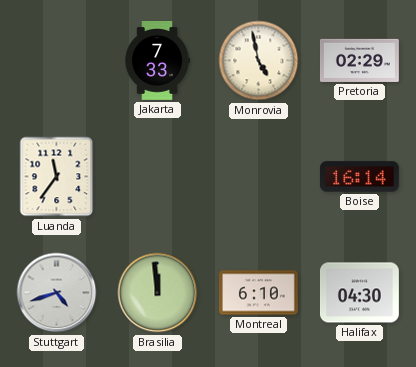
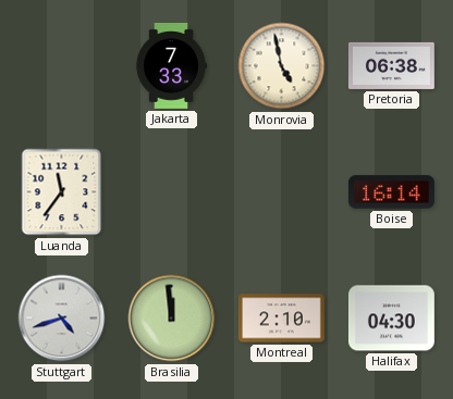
Pretoria: 02:29 -> 06:38 (391, 65)
Montreal: 6:10 -> 2:10 (281, 319)
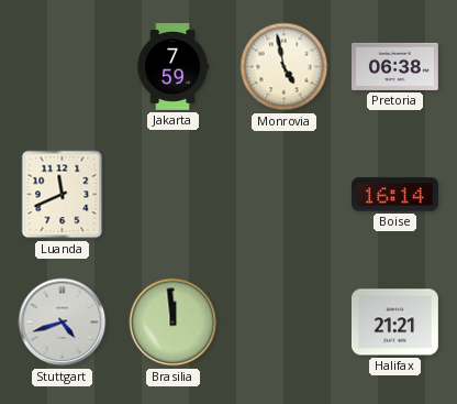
Jakarta: 7:33 -> 7:59 (172, 66)
Luanda: 11:36 -> 11:41 (63, 195)
Montreal: 2:10 -> none (281, 319)
Halifax: 04:30 -> 21:21 (394, 323)
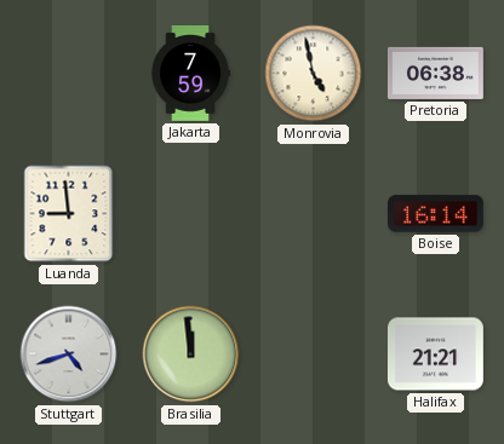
Luanda: 11:41 -> 8:59 (69, 214)
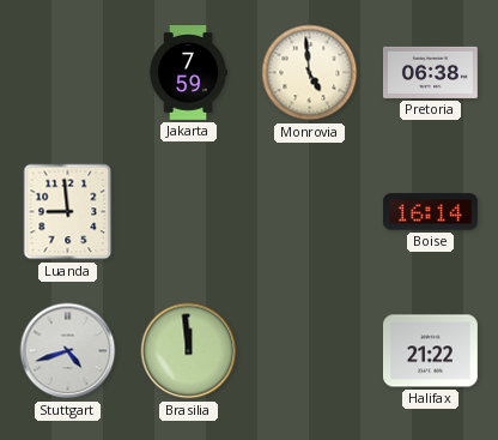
Monrovia: 4:58 -> 4:59 (310, 73)
Halifax: 21:21 -> 21:22 (430, 351)
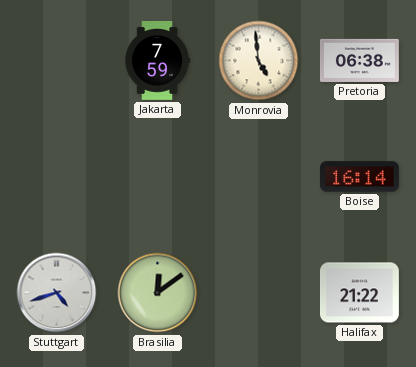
Luanda: 8:59 -> none (68, 212)
Brasilia: 11:59 -> 12:09 (158, 293)
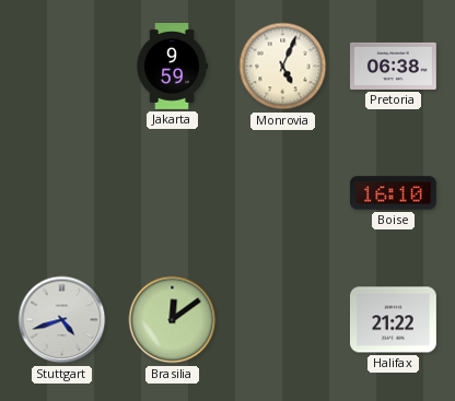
Jakarta: 7:59 -> 9:59 (172, 66)
Monrovia: 4:59 -> 5:04 (283, 67)
Boise: 16:14 -> 16:10 (393, 193)
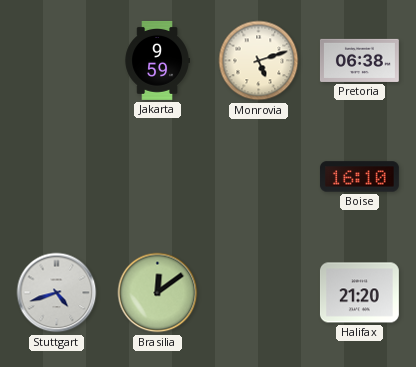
Monrovia: 5:04 -> 5:12 (259, 61)
Halifax: 21:22 -> 21:20 (359, 293)
